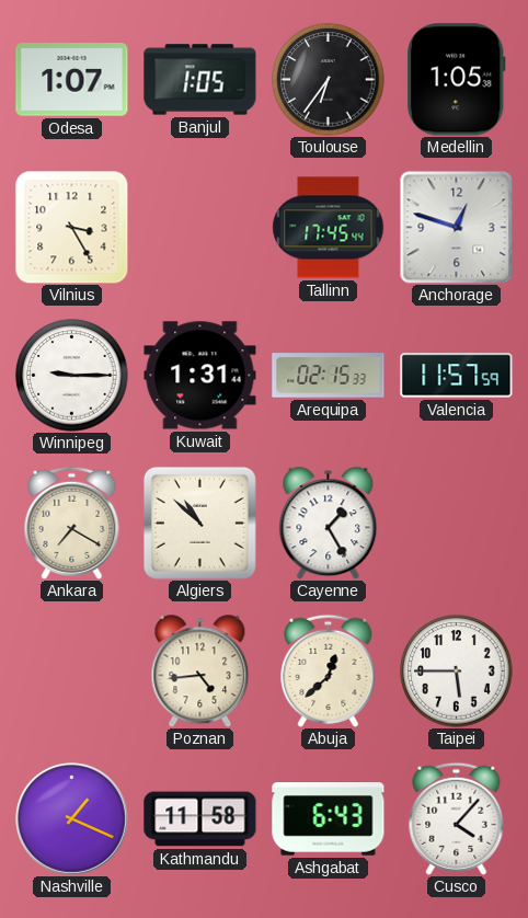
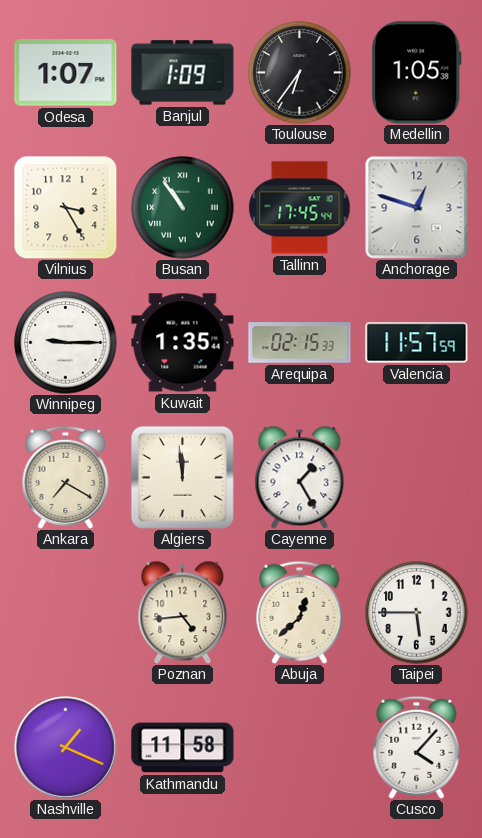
Banjul: 1:05 -> 1:09 (183, 73)
Busan: none -> 10:54 (183, 208)
Kuwait: 1:31 -> 1:35 (183, 343)
Algiers: 10:52 -> 11:59 (182, 477)
Ashgabat: 6:43 -> none (329, 819)
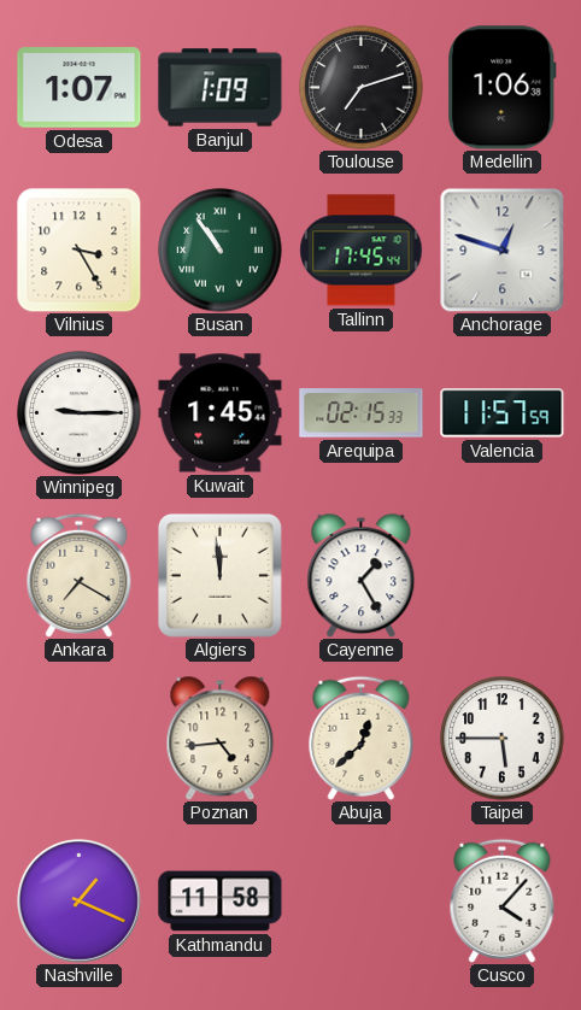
Toulouse: 6:36 -> 7:12 (362, 88)
Medellin: 1:05 -> 1:06 (503, 88)
Kuwait: 1:35 -> 1:45 (221, 413)
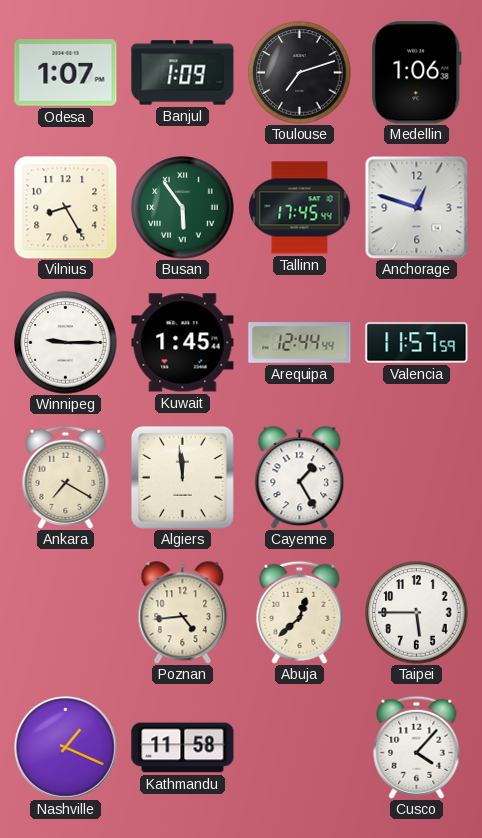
Vilnius: 3:25 -> 8:25 (65, 207)
Busan: 10:54 -> 5:54 (183, 208)
Arequipa: 02:15 -> 12:44 (300, 343)
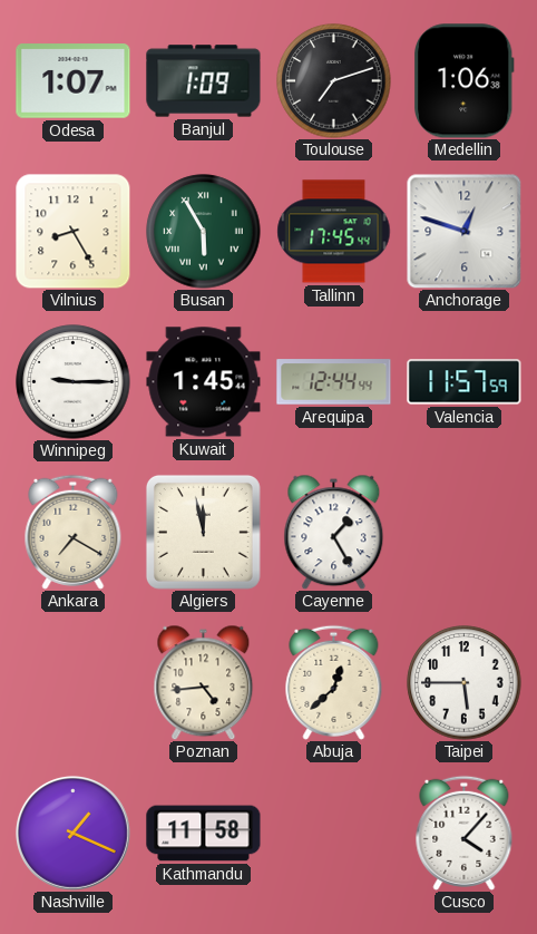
Busan: 5:54 -> 5:55 (204, 232)
Algiers: 11:59 -> 11:58 (203, 532)
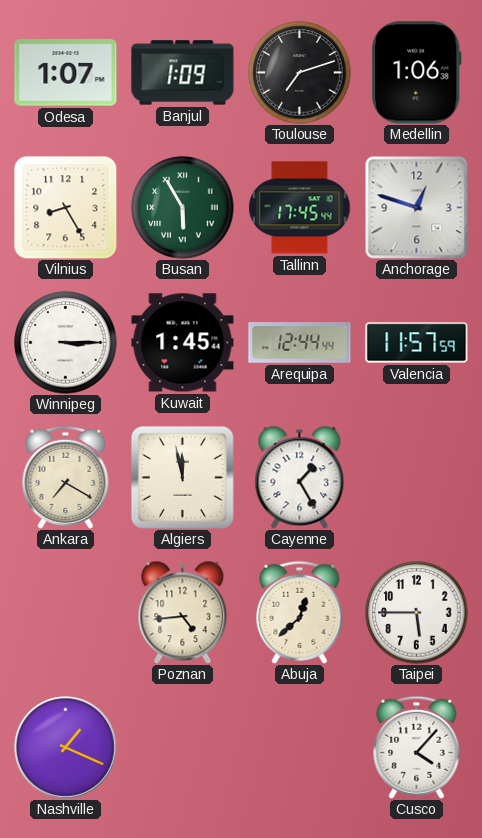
Winnipeg: 9:15 -> 3:15 (66, 343)
Kathmandu: 11:58 -> none (204, 834)
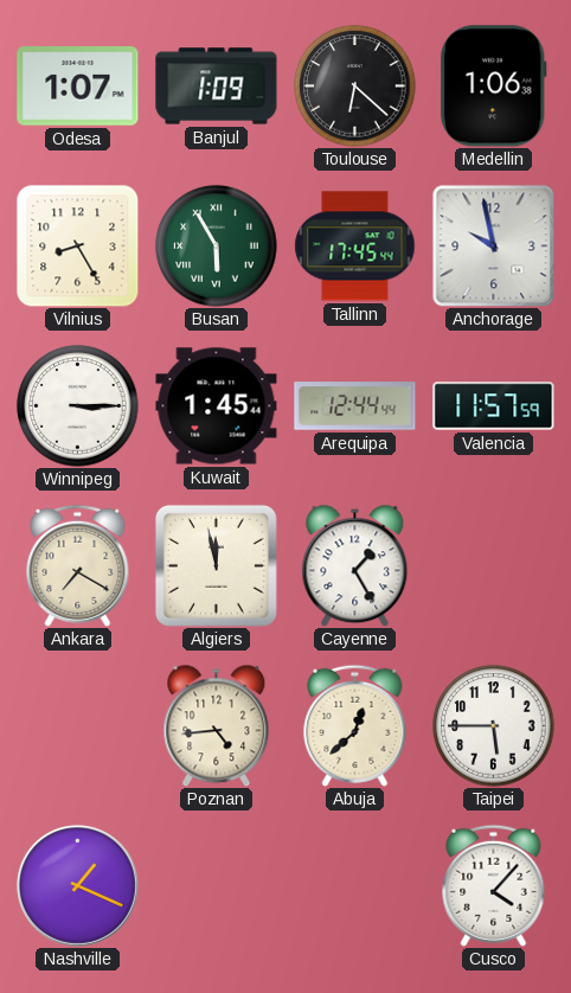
Toulouse: 7:12 -> 6:22 (355, 87)
Anchorage: 12:48 -> 9:58 (493, 245)
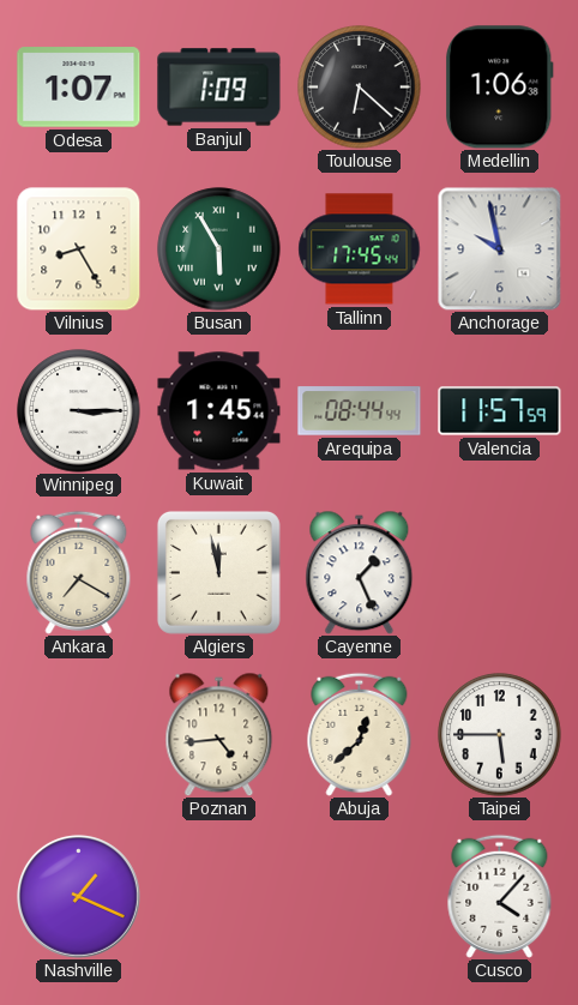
Arequipa: 12:44 -> 08:44 (360, 411)
Cayenne: 1:25 -> 1:26 (360, 572)
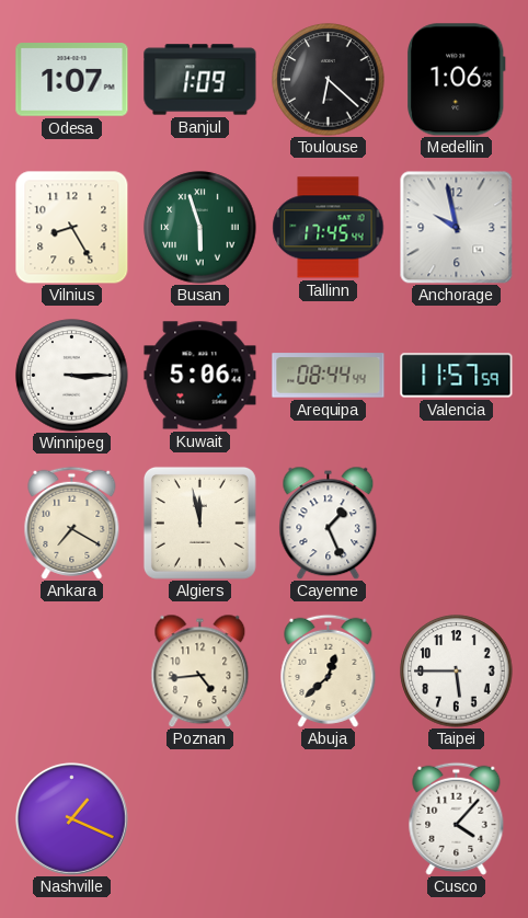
Busan: 5:55 -> 5:57 (200, 228)
Kuwait: 1:45 -> 5:06 (200, 376)
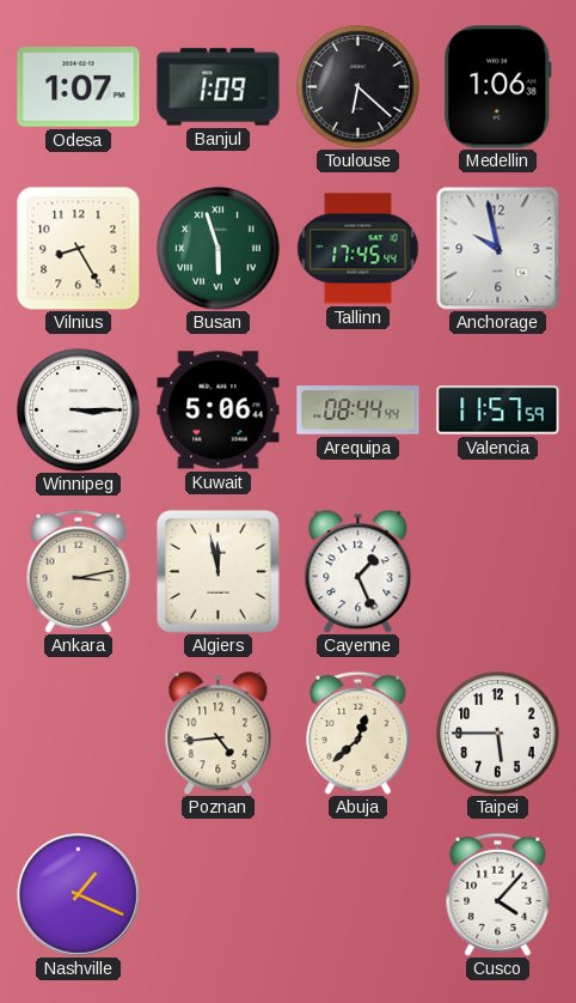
Ankara: 7:20 -> 3:13 (79, 571)
